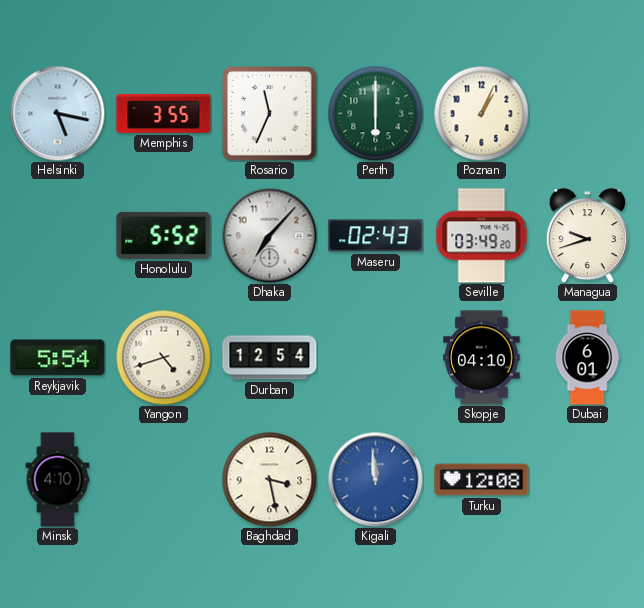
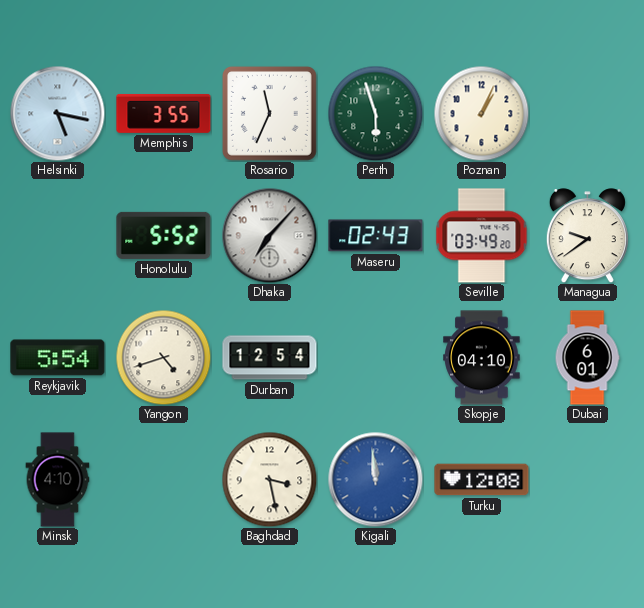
Perth: 6:00 -> 5:57 (375, 113)
Managua: 9:42 -> 9:39 (587, 236)
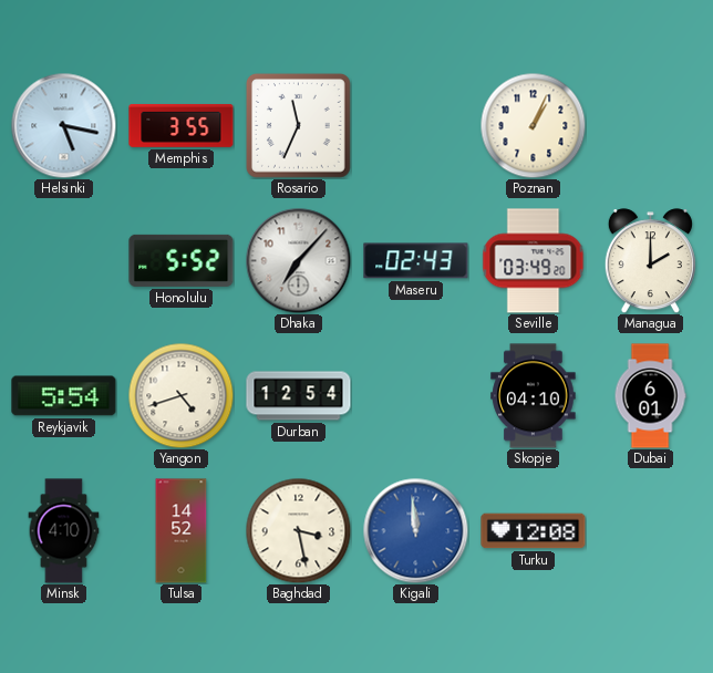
Perth: 5:57 -> none (375, 113)
Managua: 9:39 -> 2:00 (650, 261)
Tulsa: none -> 14:52 (182, 531)
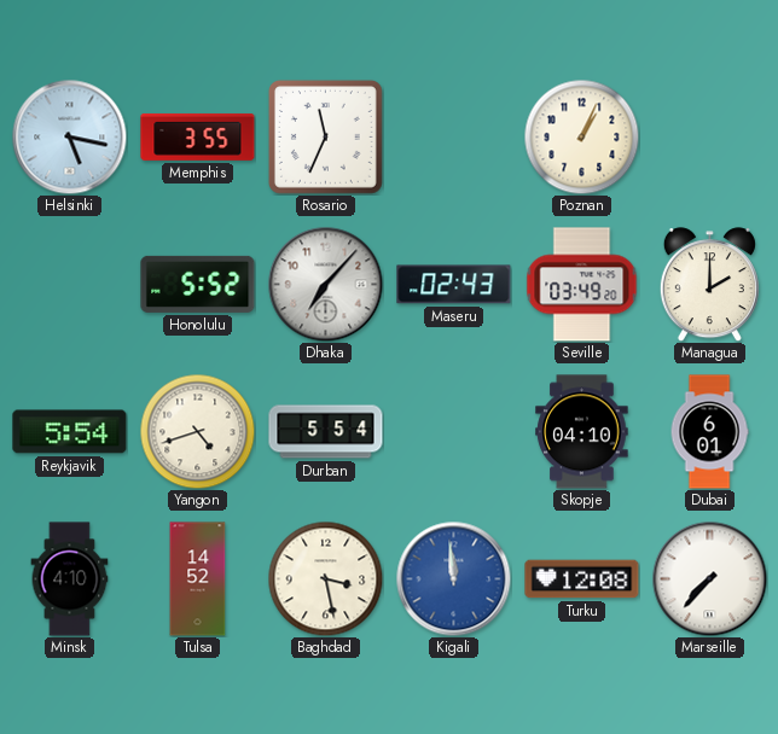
Durban: 12:54 -> 5:54 (326, 432)
Marseille: none -> 7:37 (709, 578)
